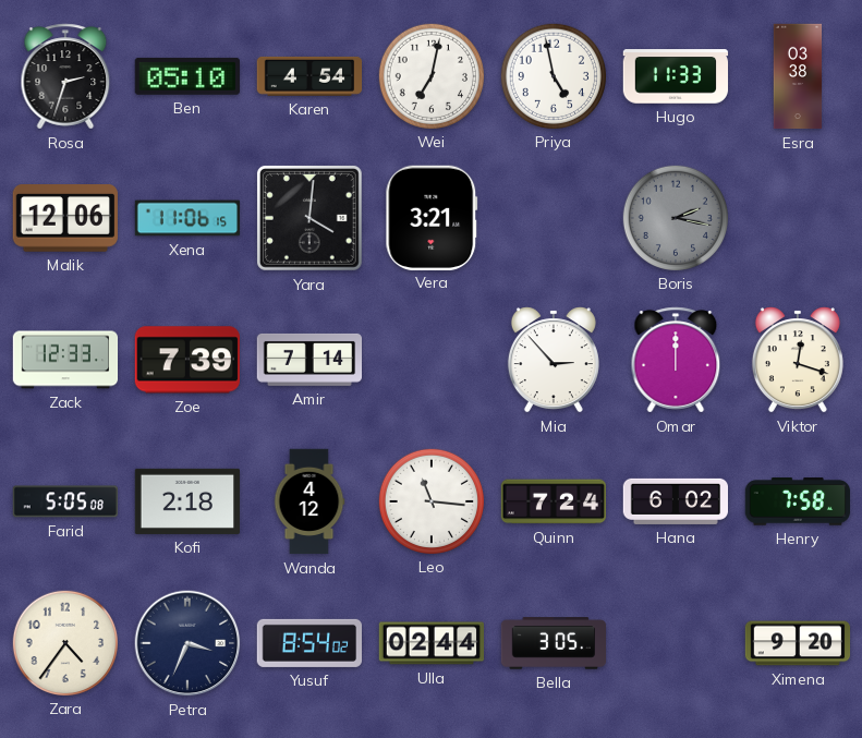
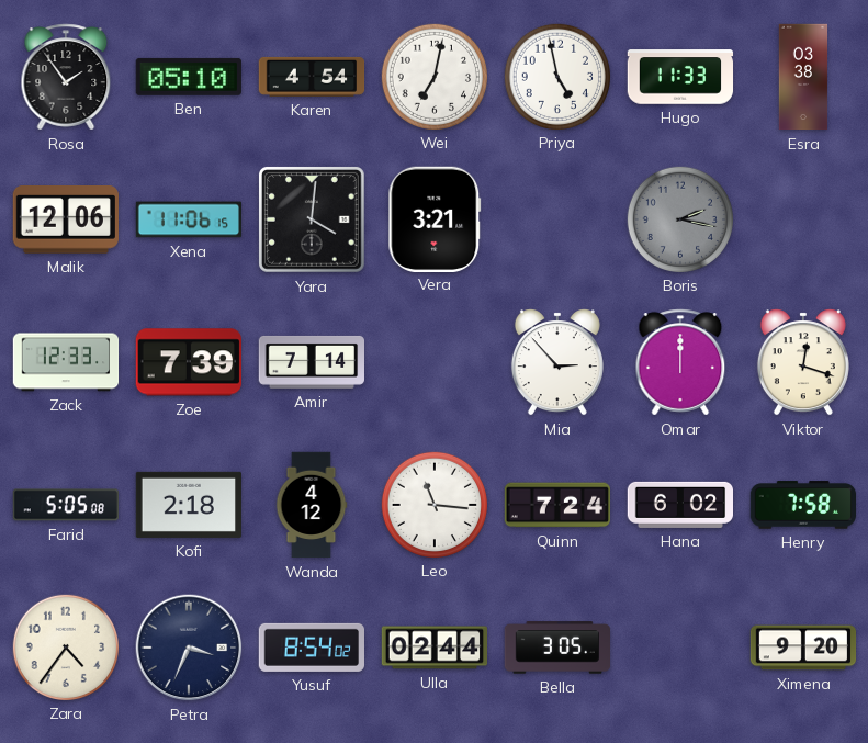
Rosa: 2:33 -> 1:54 (66, 77)
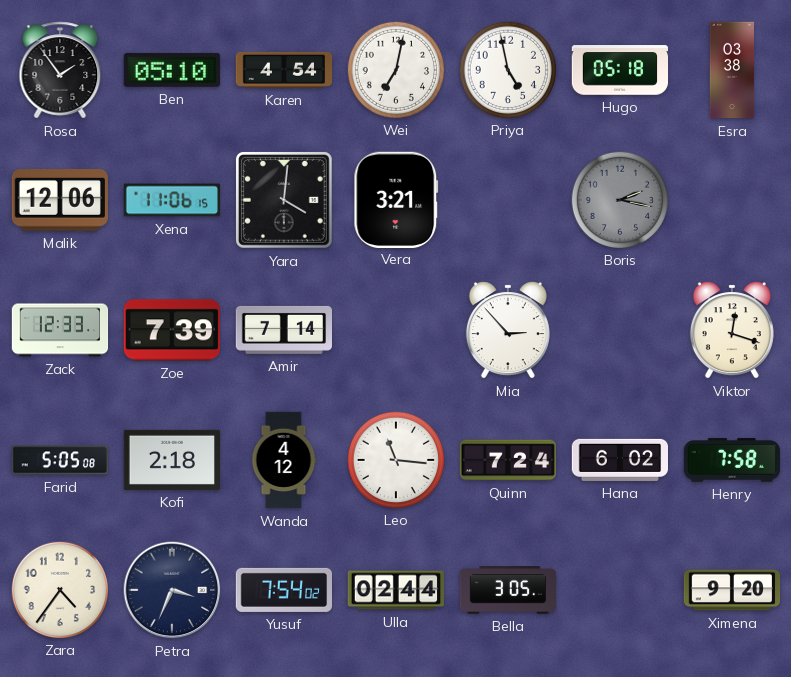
Hugo: 11:33 -> 05:18 (620, 70)
Omar: 12:00 -> none (680, 362)
Yusuf: 8:54 -> 7:54 (283, 590)
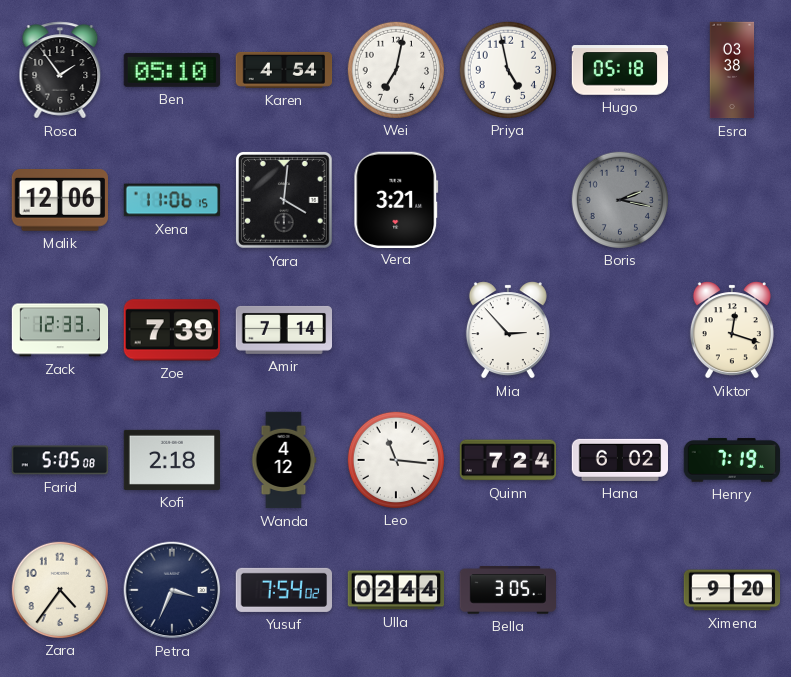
Henry: 7:58 -> 7:19 (731, 460)
